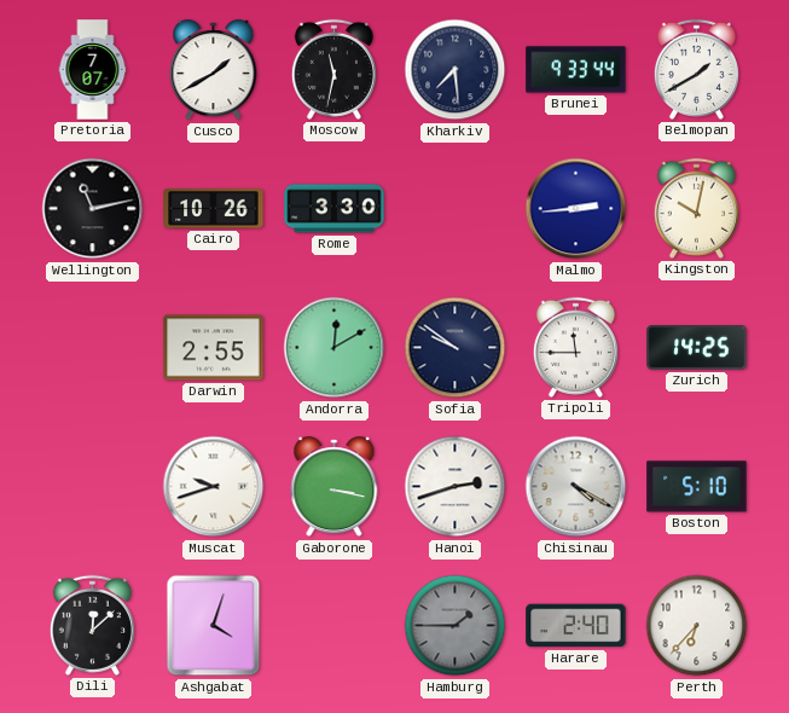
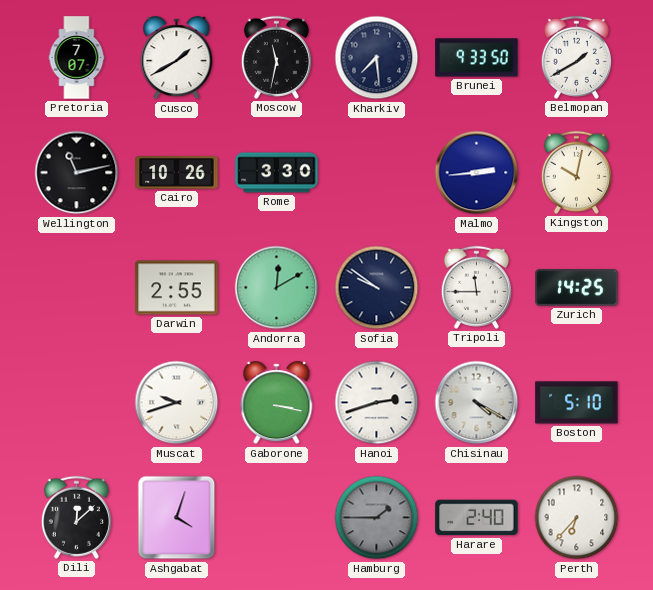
Brunei: 9:33:44 -> 9:33:50 (477, 58)
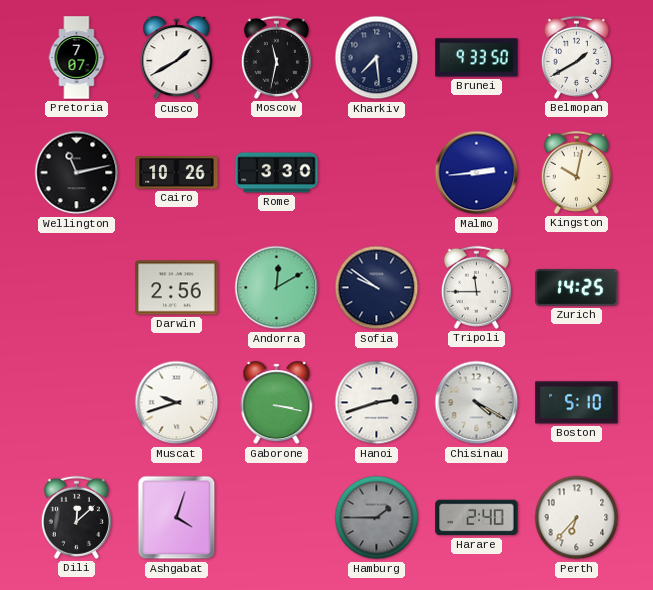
Darwin: 2:55 -> 2:56 (177, 288)
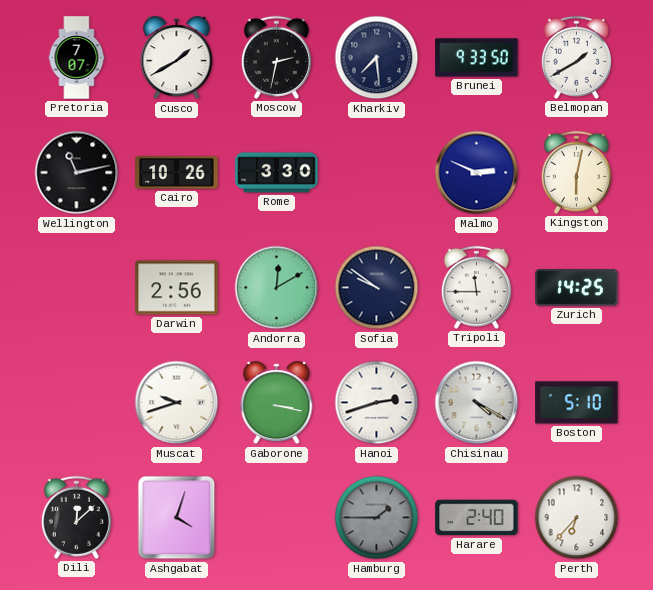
Moscow: 11:32 -> 2:32 (276, 57)
Malmo: 2:44 -> 2:49 (477, 173)
Kingston: 10:02 -> 6:02 (576, 172)
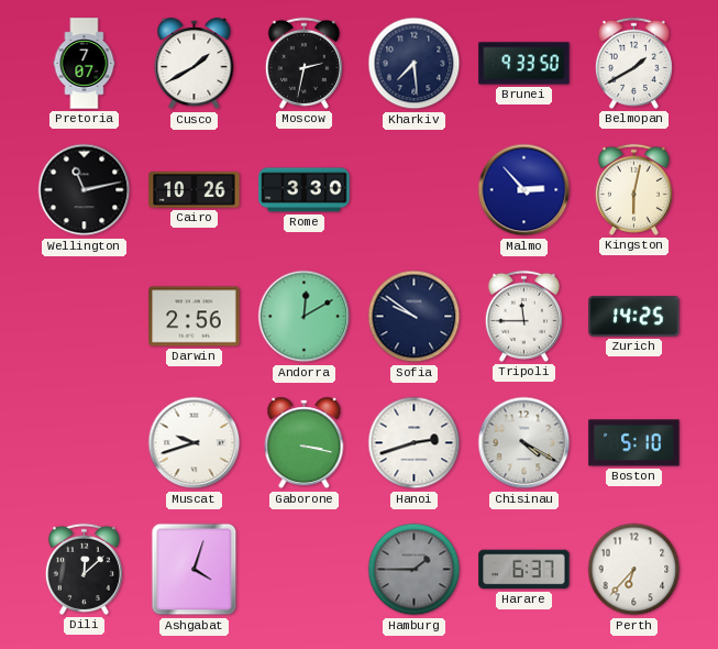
Malmo: 2:49 -> 2:53 (524, 190)
Harare: 2:40 -> 6:37 (524, 570)
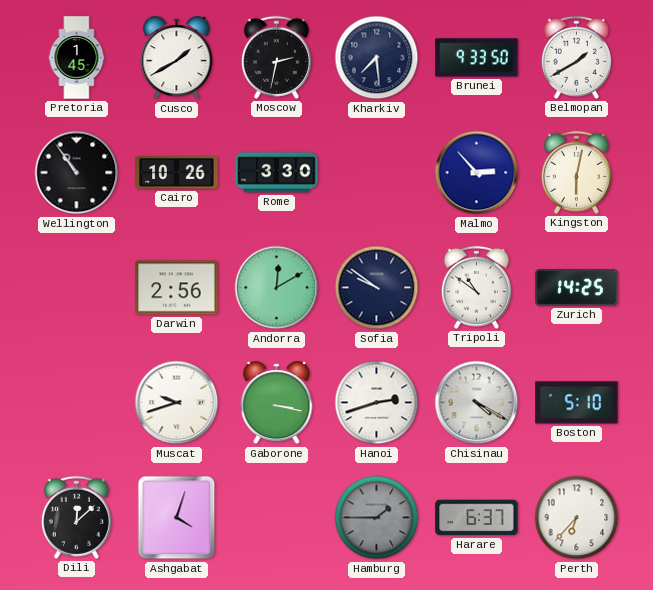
Pretoria: 7:07 -> 1:45 (77, 58)
Wellington: 11:13 -> 10:54 (77, 173)
Tripoli: 11:45 -> 10:51 (476, 287)
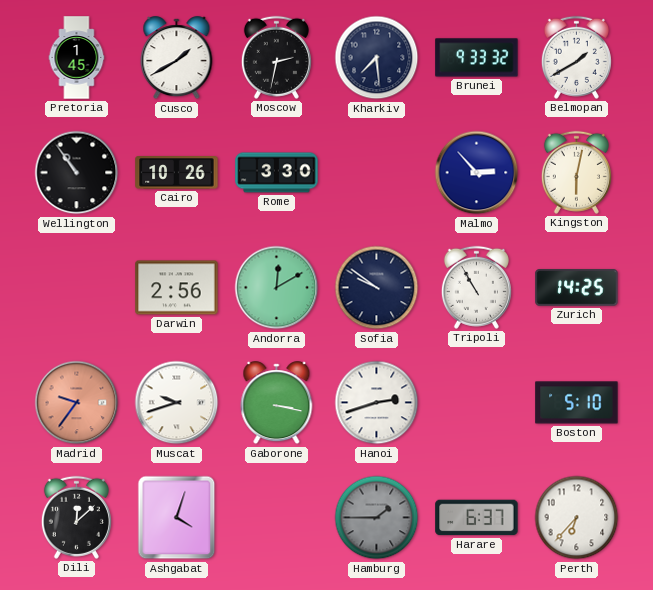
Brunei: 9:33:50 -> 9:33:32 (477, 58)
Tripoli: 10:51 -> 10:55 (476, 287)
Madrid: none -> 9:36 (77, 403)
Chisinau: 4:20 -> none (477, 403)
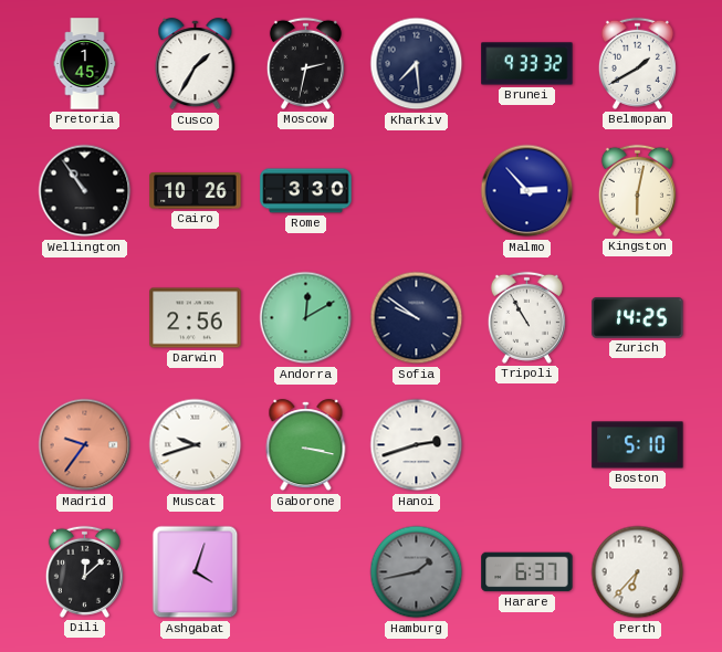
Cusco: 1:40 -> 1:35 (196, 64)
Hamburg: 1:45 -> 1:43 (417, 572)
